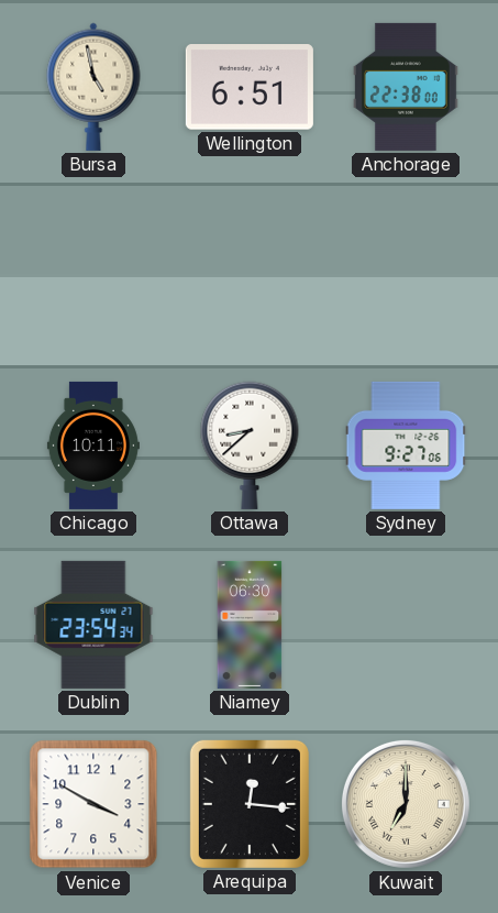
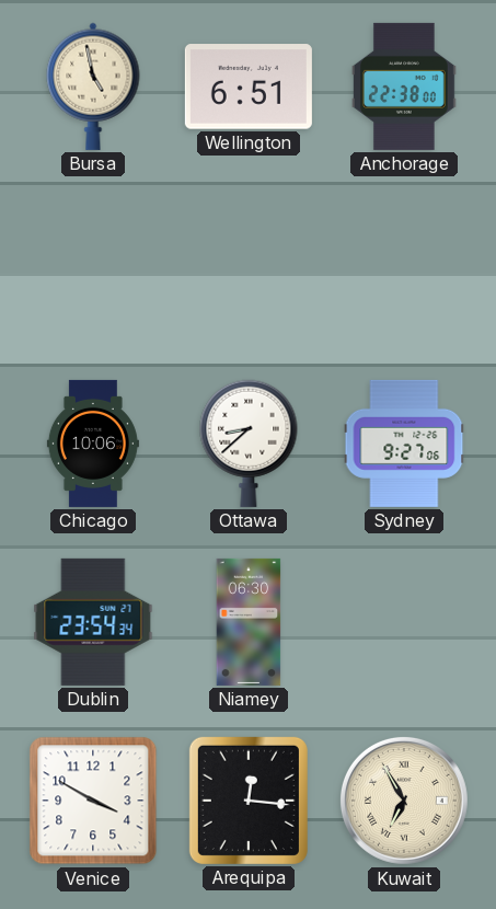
Chicago: 10:11 -> 10:06 (93, 444)
Kuwait: 7:00 -> 6:55 (404, 801)
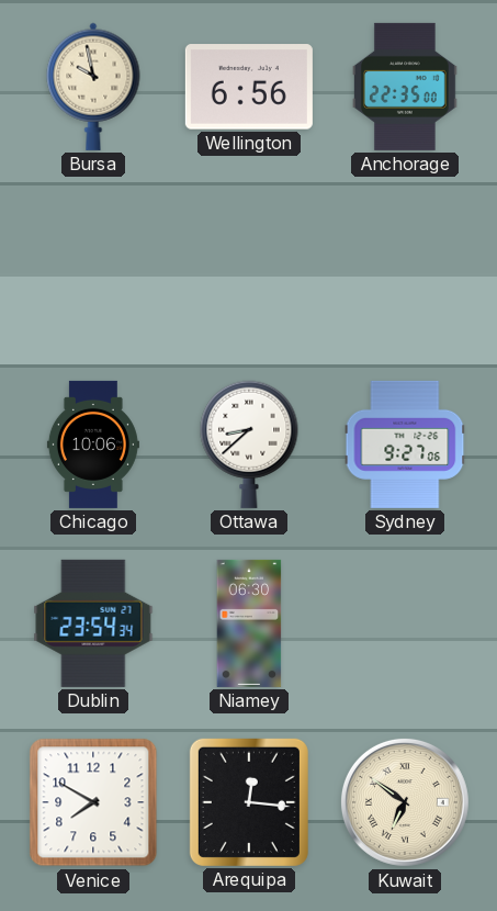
Bursa: 4:58 -> 9:58 (93, 87)
Wellington: 6:51 -> 6:56 (249, 87)
Anchorage: 22:38 -> 22:35 (405, 87)
Venice: 3:50 -> 7:50 (93, 802)
Kuwait: 6:55 -> 6:51 (405, 802)
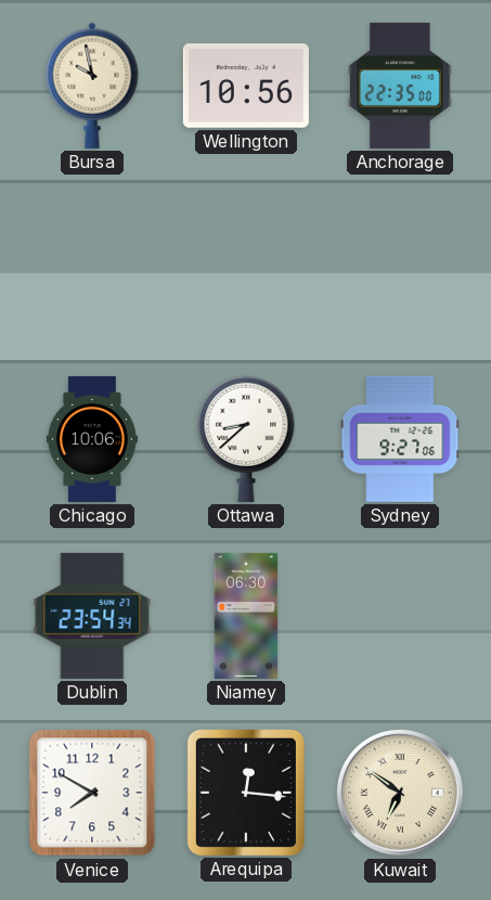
Wellington: 6:56 -> 10:56 (246, 86)
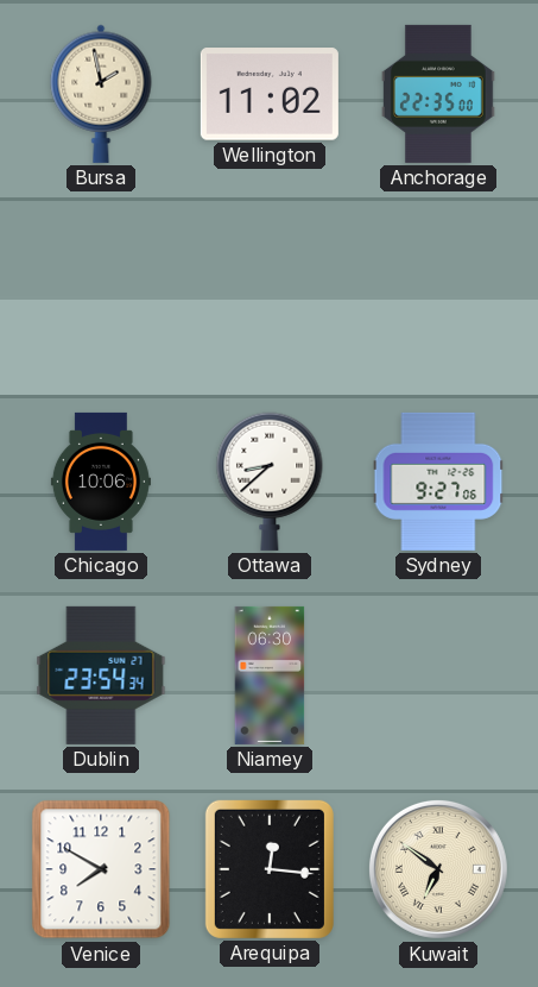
Bursa: 9:58 -> 1:58 (101, 94)
Wellington: 10:56 -> 11:02 (270, 94)
